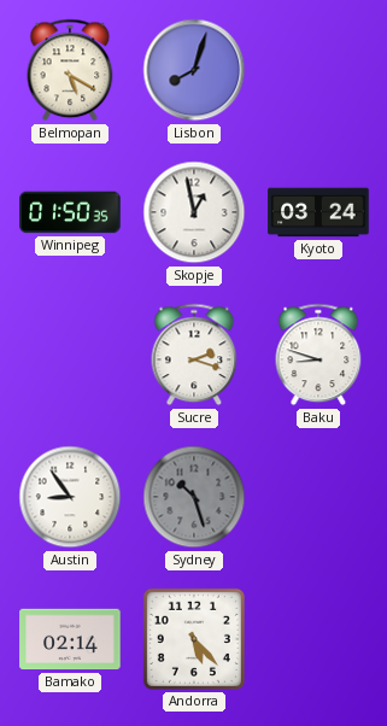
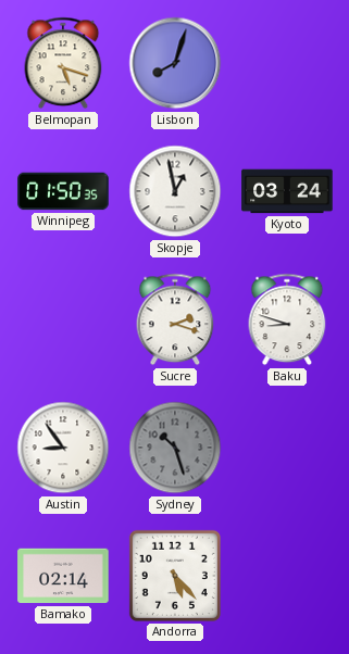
Belmopan: 5:20 -> 5:18 (63, 63)
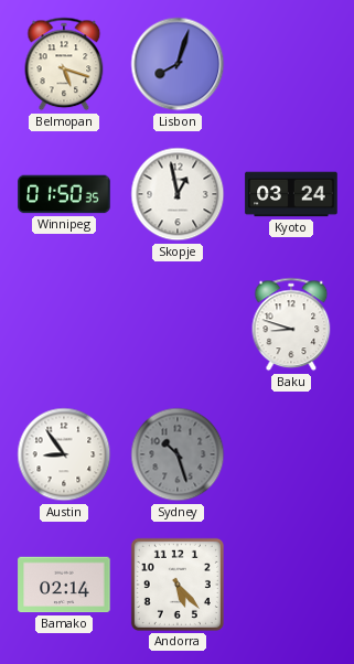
Sucre: 2:18 -> none (175, 319)
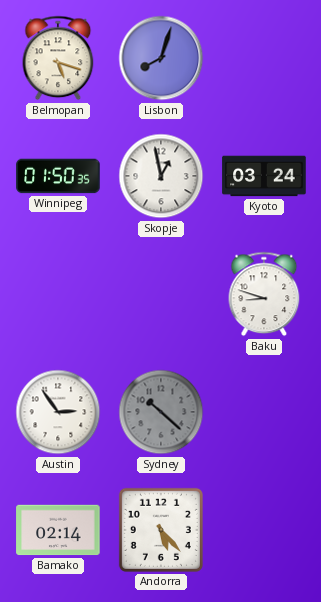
Austin: 8:54 -> 2:54 (58, 412)
Sydney: 10:27 -> 10:22 (161, 412)
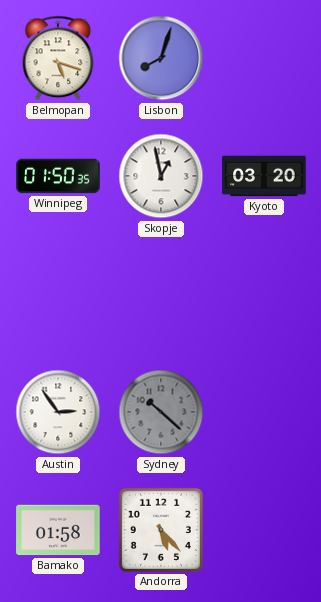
Kyoto: 03:24 -> 03:20 (264, 176)
Baku: 8:48 -> none (264, 294)
Bamako: 02:14 -> 01:58 (58, 530)
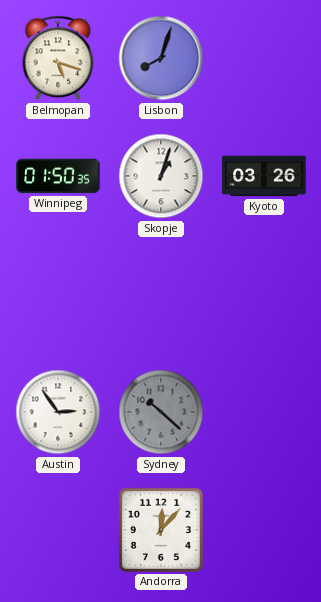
Skopje: 12:58 -> 1:03 (161, 176)
Kyoto: 03:20 -> 03:26 (264, 176)
Bamako: 01:58 -> none (58, 530)
Andorra: 5:23 -> 12:07 (161, 530)
